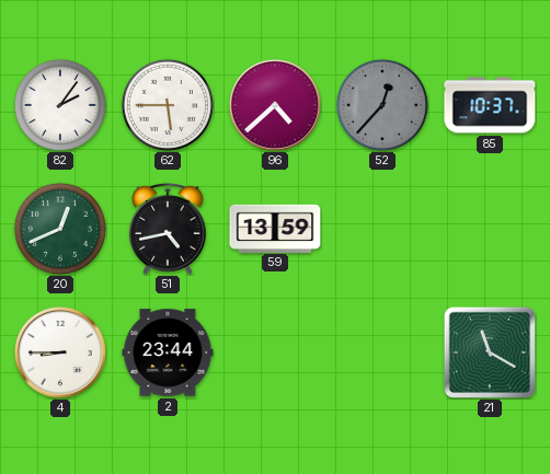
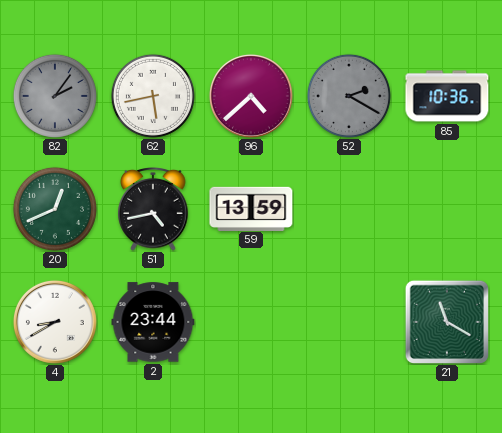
82 dial: white -> grey (55, 96)
62: 5:45 -> 5:43 (153, 96)
52: 12:37 -> 2:20 (349, 96)
85: 10:37 -> 10:36 (447, 96)
4: 8:45 -> 8:40 (55, 322)
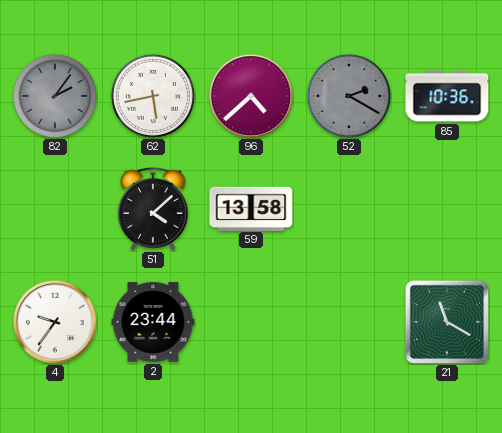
20: 12:41 -> none (55, 209)
51: 4:43 -> 4:08 (153, 210)
59: 13:59 -> 13:58 (251, 208)
4: 8:40 -> 9:36 (55, 322)
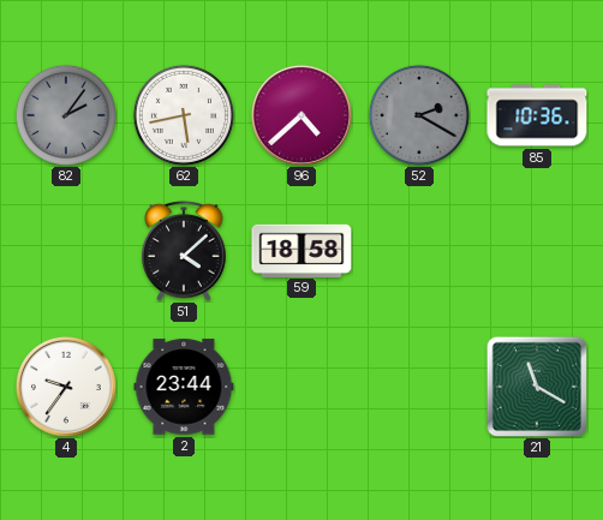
59: 13:58 -> 18:58 (301, 250)
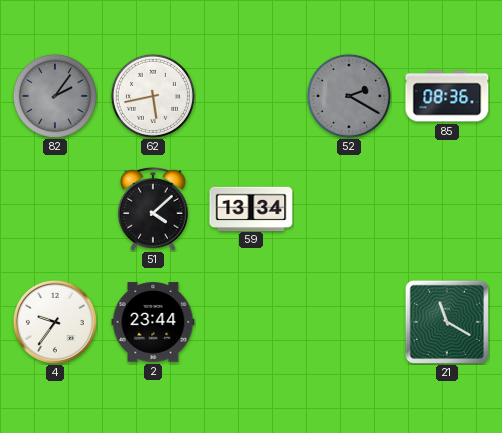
96: 4:38 -> none (301, 115)
85: 10:36 -> 08:36 (447, 96)
59: 18:58 -> 13:34 (251, 208)
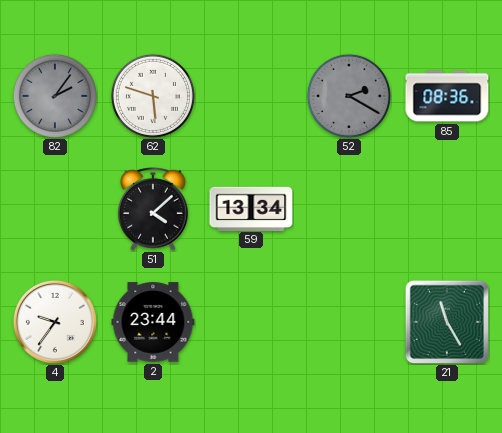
62: 5:43 -> 5:48 (153, 96)
21: 11:20 -> 11:25 (446, 321)
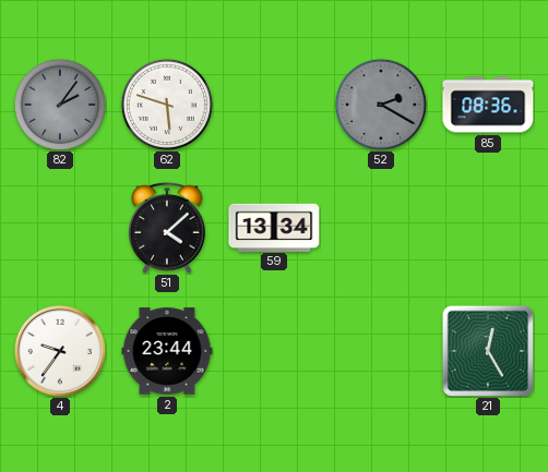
21: 11:25 -> 12:25 (487, 350)
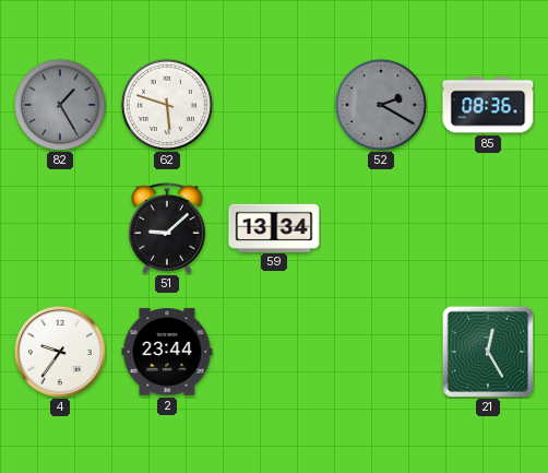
82: 2:06 -> 1:25 (60, 105)
51: 4:08 -> 9:08 (167, 229)
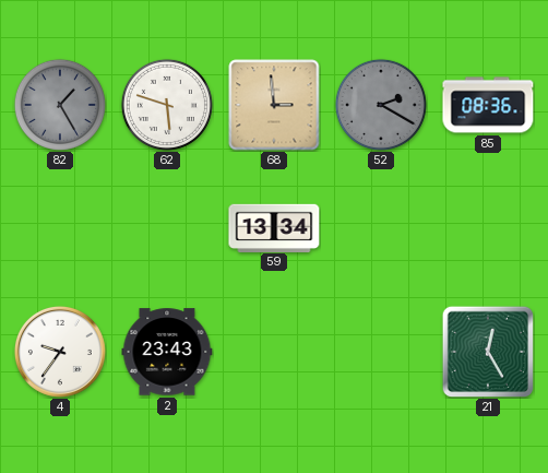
68: none -> 2:59 (274, 105)
51: 9:08 -> none (167, 229)
2: 23:44 -> 23:43 (167, 352)
